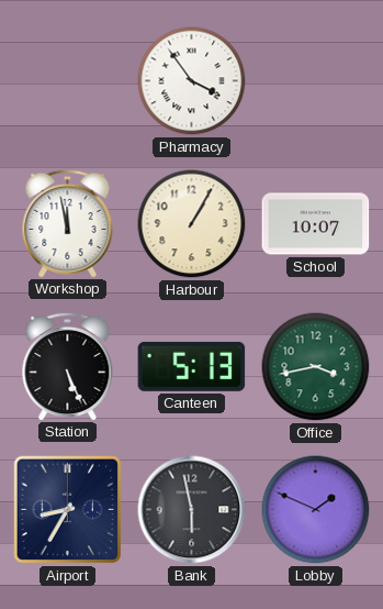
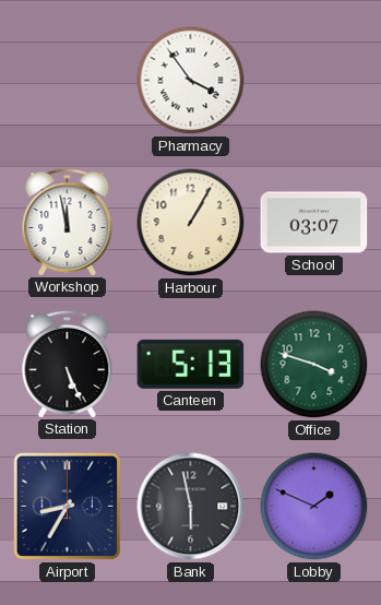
School: 10:07 -> 03:07 (314, 223)
Office: 3:43 -> 3:48 (314, 365)
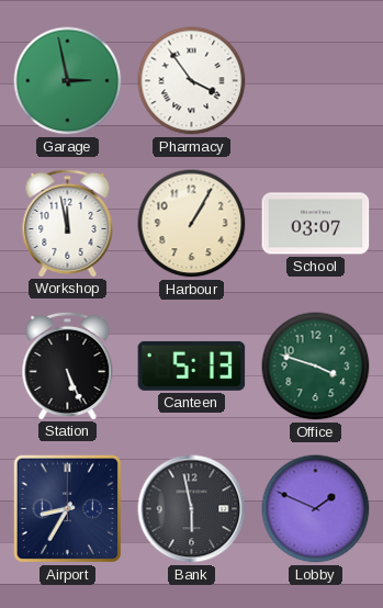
Garage: none -> 2:58 (68, 81)
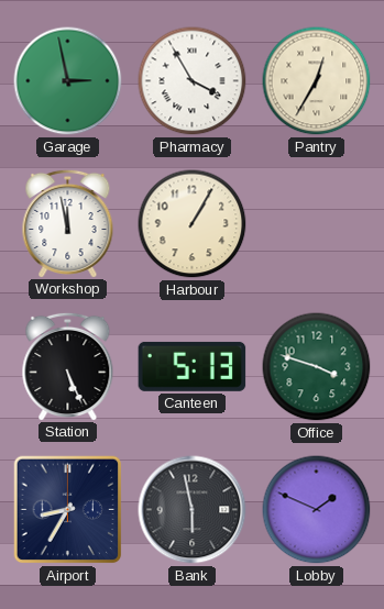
Pharmacy: 3:54 -> 3:55 (193, 81)
Pantry: none -> 12:35 (317, 81)
School: 03:07 -> none (316, 224)
